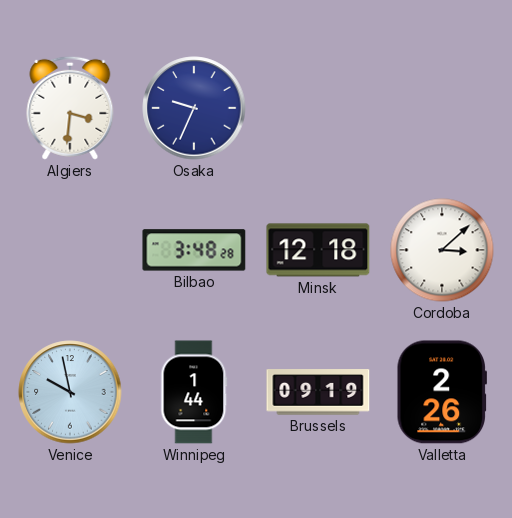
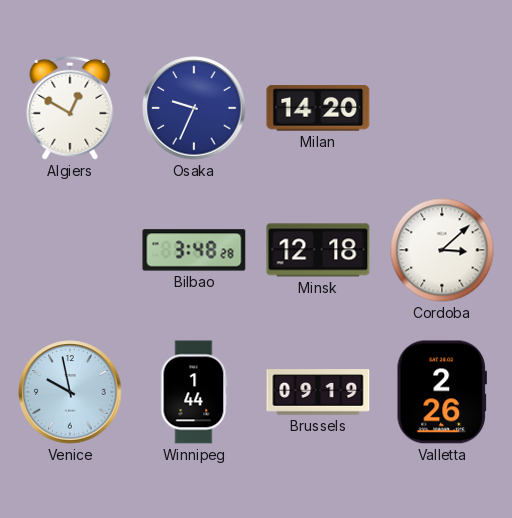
Algiers: 3:31 -> 12:50 (70, 108)
Milan: none -> 14:20 (318, 108)
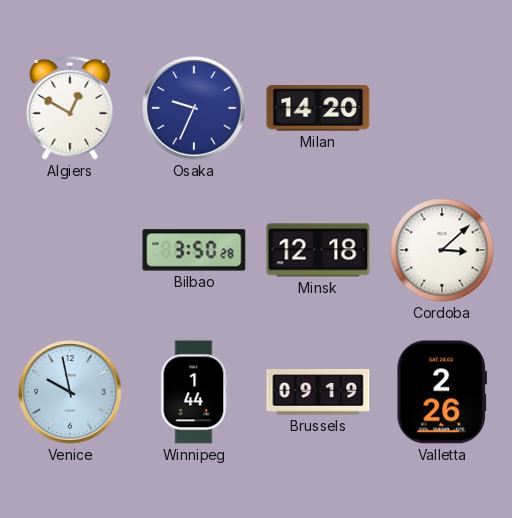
Bilbao: 3:48 -> 3:50 (194, 250)
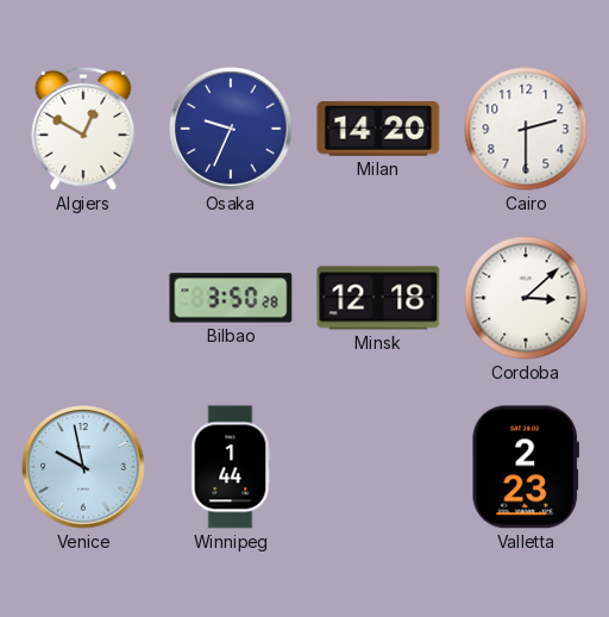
Cairo: none -> 2:30 (526, 129)
Brussels: 09:19 -> none (318, 392)
Valletta: 2:26 -> 2:23 (526, 467)
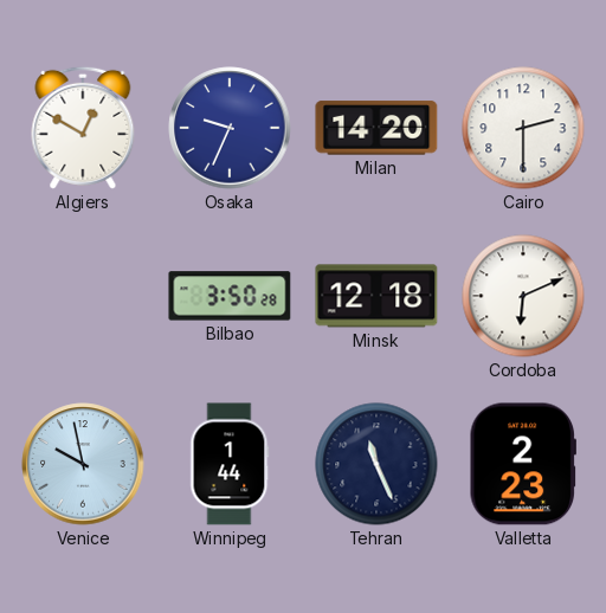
Cordoba: 3:08 -> 6:11 (523, 296)
Tehran: none -> 11:26 (376, 464)
